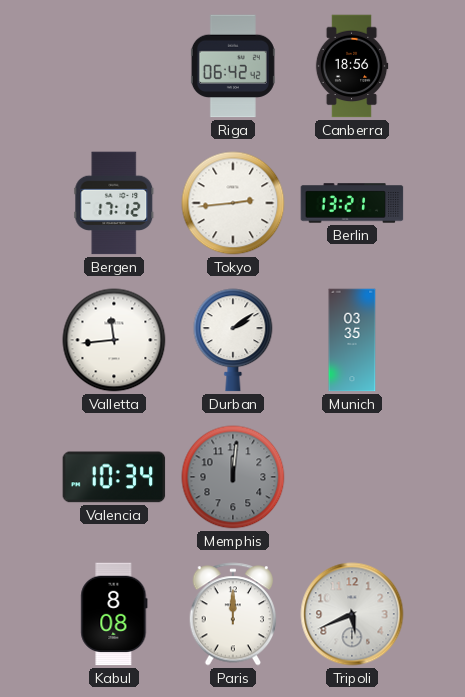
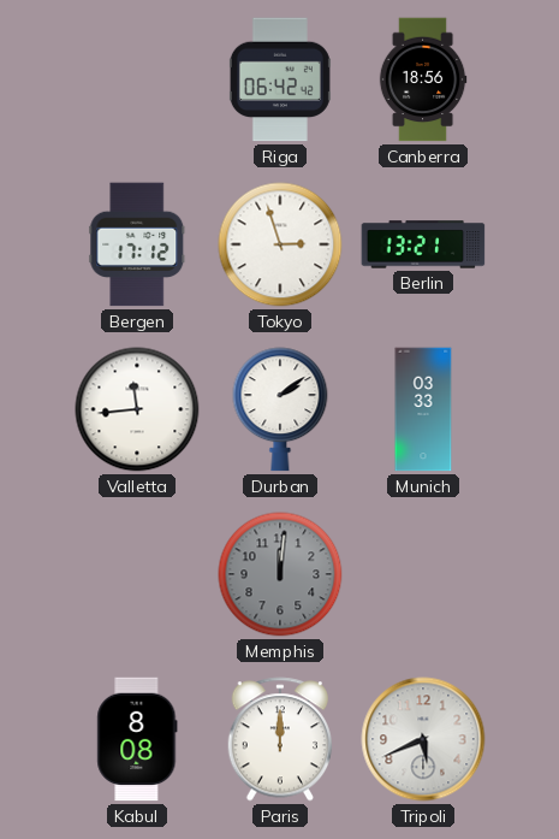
Tokyo: 2:44 -> 2:57 (280, 244)
Munich: 03:35 -> 03:33 (423, 409)
Valencia: 10:34 -> none (114, 477)
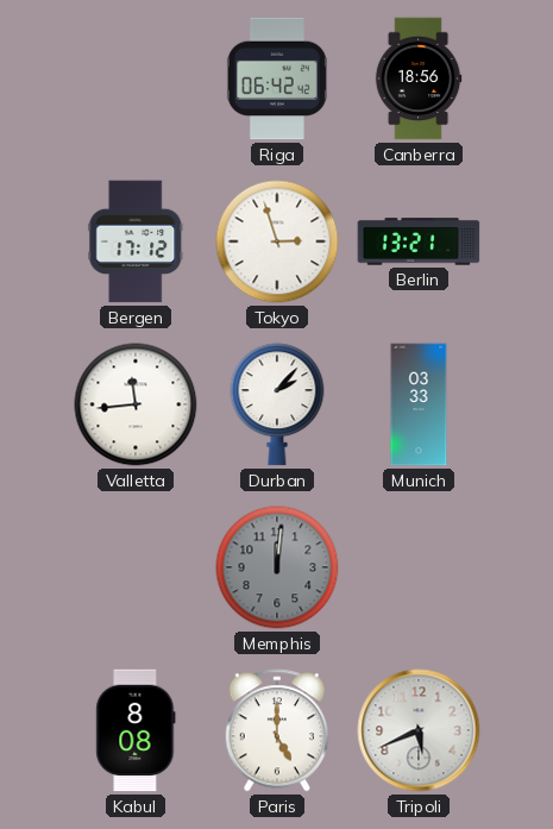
Durban: 2:09 -> 2:07 (277, 404)
Paris: 12:00 -> 5:00 (277, 730)
